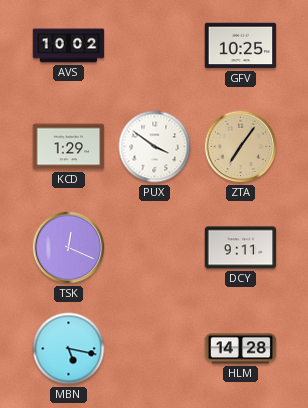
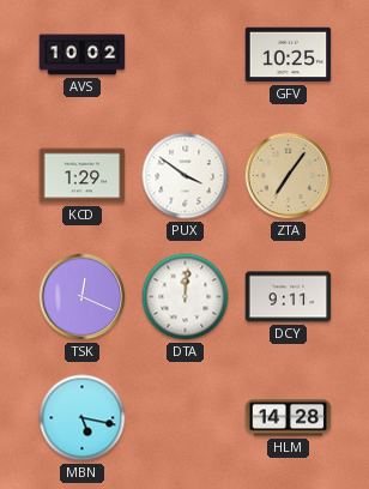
DTA: none -> 12:01 (186, 297)
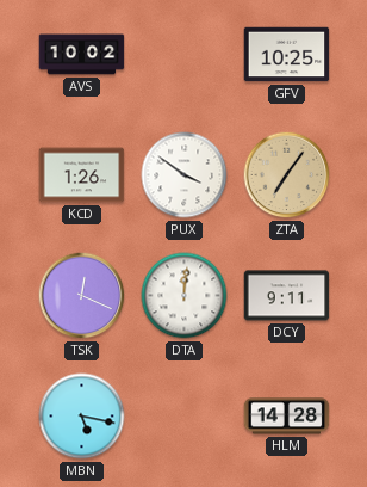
KCD: 1:29 -> 1:26 (82, 175)
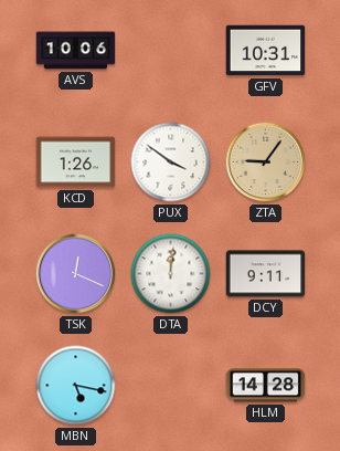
AVS: 10:02 -> 10:06 (76, 51)
GFV: 10:25 -> 10:31 (266, 51)
ZTA: 7:06 -> 9:06 (266, 162)
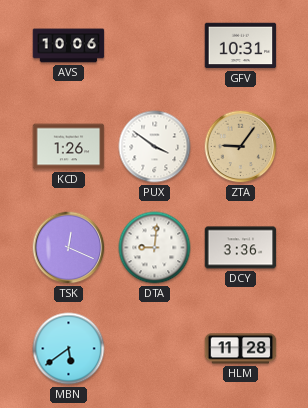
DTA: 12:01 -> 9:01 (155, 248)
DCY: 9:11 -> 3:36 (241, 248)
MBN: 5:17 -> 5:39 (69, 349)
HLM: 14:28 -> 11:28 (241, 349)
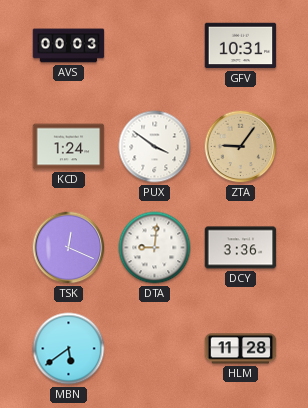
AVS: 10:06 -> 00:03 (69, 46)
KCD: 1:26 -> 1:24 (69, 147)
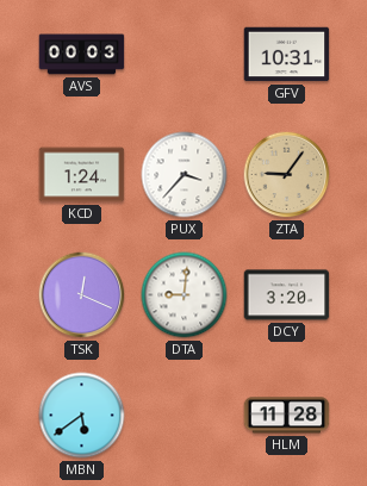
PUX: 3:51 -> 3:37 (185, 175)
DCY: 3:36 -> 3:20 (287, 295)
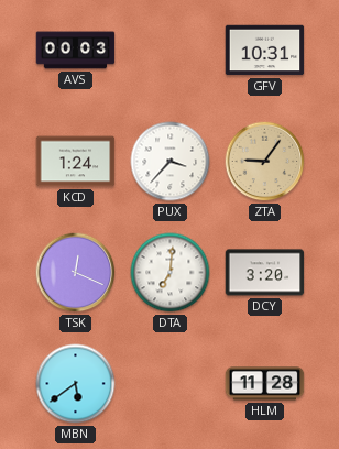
DTA: 9:01 -> 7:01 (171, 273)
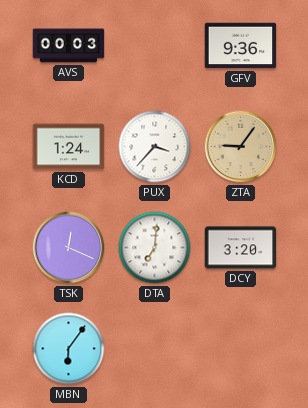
GFV: 10:31 -> 9:36 (241, 46)
MBN: 5:39 -> 6:06 (69, 349)
HLM: 11:28 -> none (265, 384)
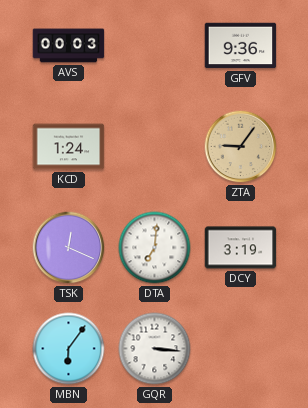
PUX: 3:37 -> none (155, 147)
DCY: 3:20 -> 3:19 (241, 248)
GQR: none -> 3:16 (155, 349)
